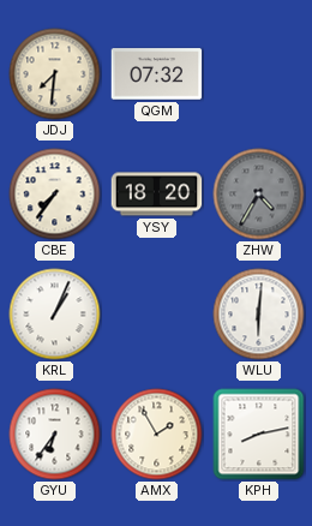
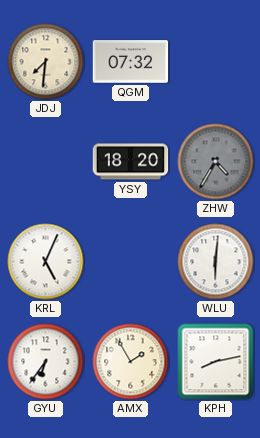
CBE: 7:36 -> none (55, 195)
KRL: 1:04 -> 5:04 (46, 262)
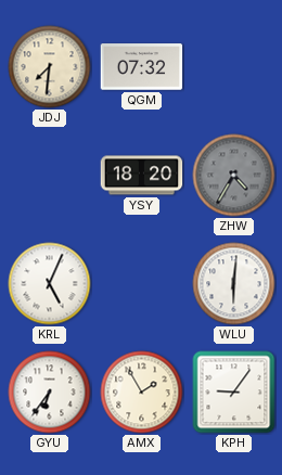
KPH: 8:13 -> 9:06 (234, 393)
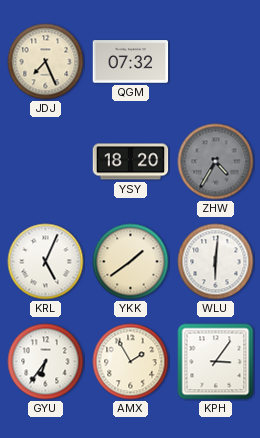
JDJ: 7:31 -> 7:26 (46, 62)
YKK: none -> 1:39 (131, 262)
KPH: 9:06 -> 3:06 (216, 362)
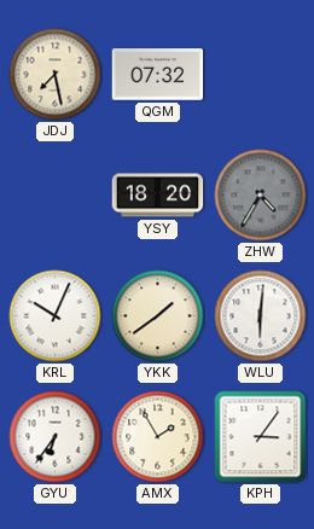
JDJ: 7:26 -> 7:28 (56, 75)
KRL: 5:04 -> 10:04 (56, 316)
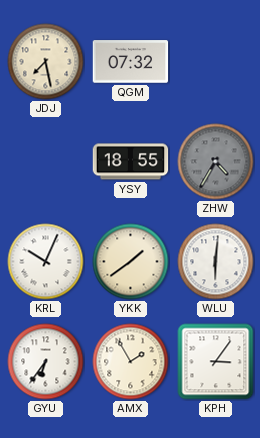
YSY: 18:20 -> 18:55 (131, 162)
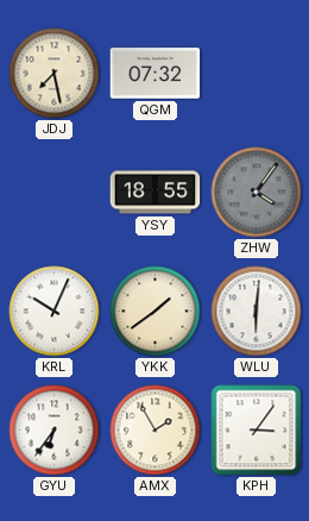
ZHW: 4:35 -> 4:06 (257, 193)
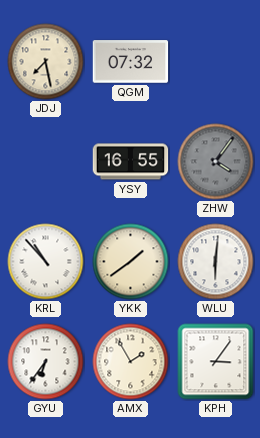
YSY: 18:55 -> 16:55 (131, 162)
KRL: 10:04 -> 10:53 (46, 262)
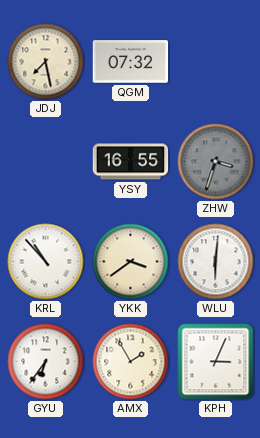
ZHW: 4:06 -> 3:33 (216, 162)
YKK: 1:39 -> 3:39 (131, 262)
KPH: 3:06 -> 3:04 (216, 362)
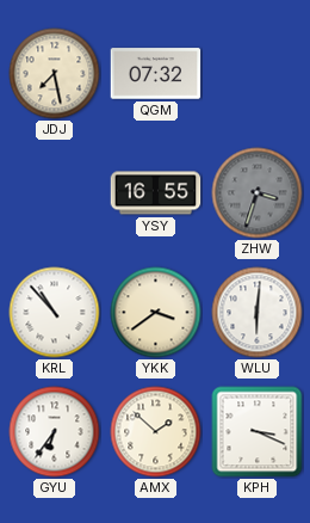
AMX: 1:55 -> 1:52 (156, 432)
KPH: 3:04 -> 3:19 (258, 432)
